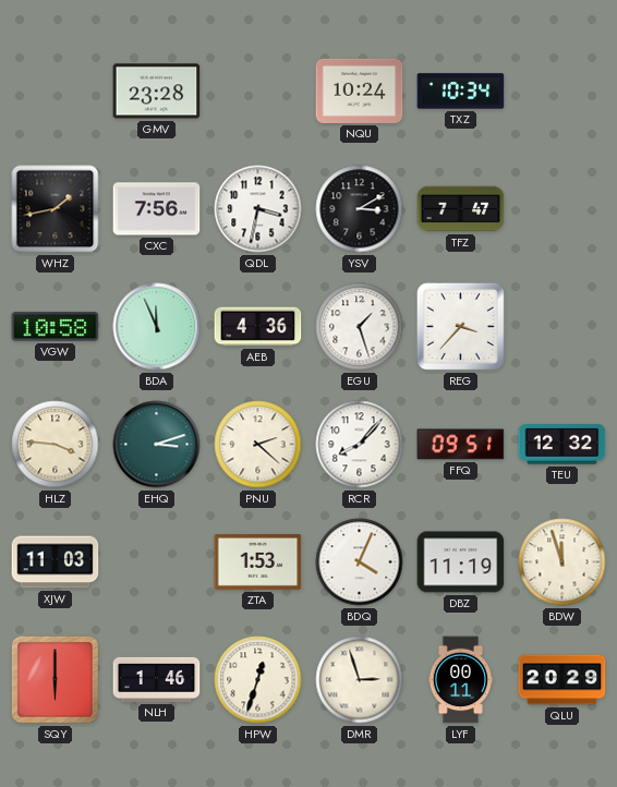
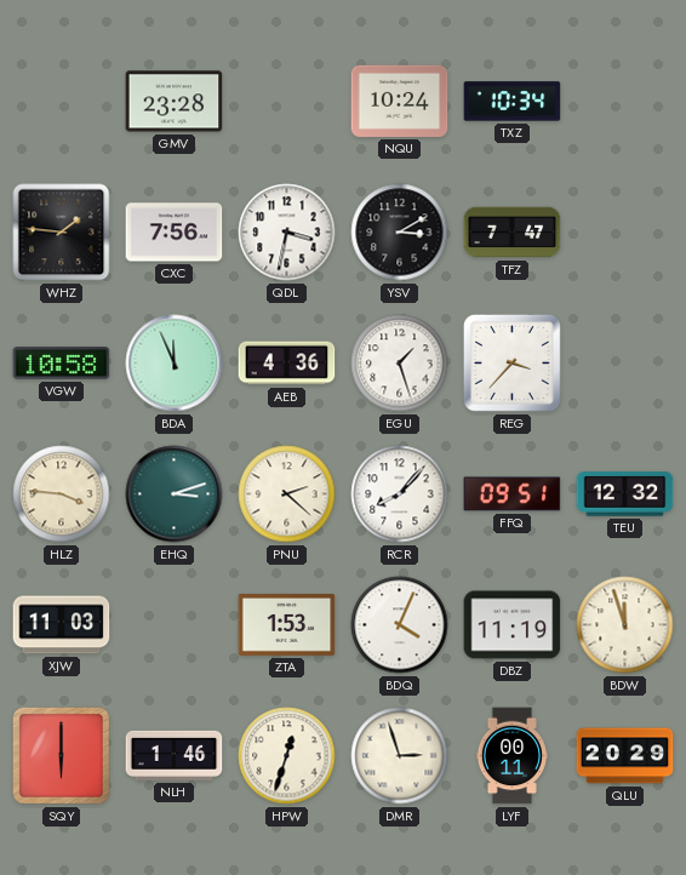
WHZ: 1:43 -> 1:46 (62, 233)
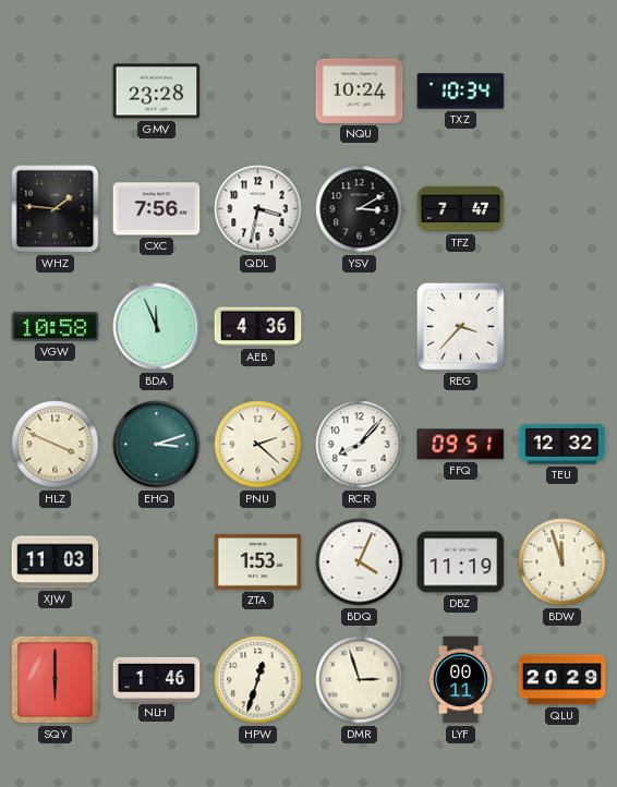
EGU: 1:27 -> none (400, 364)
HLZ: 3:46 -> 3:49 (56, 445)
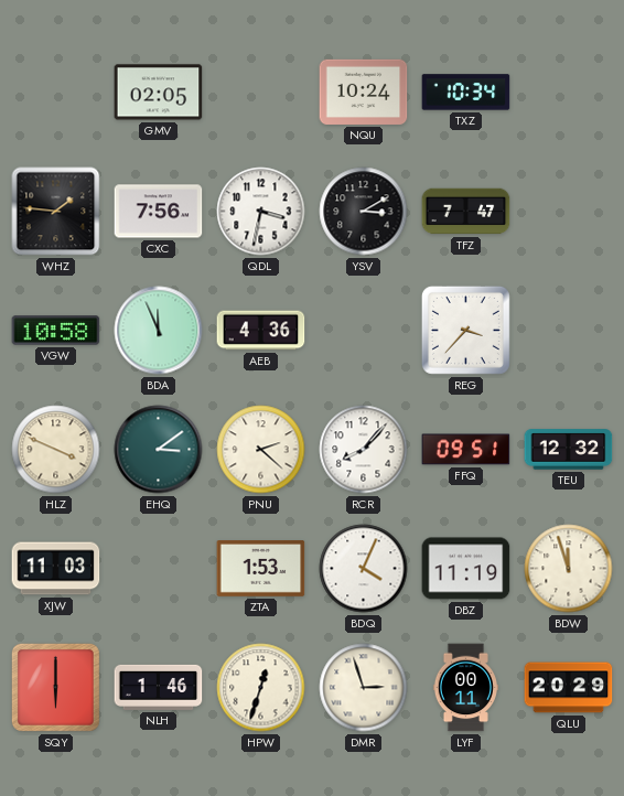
GMV: 23:28 -> 02:05 (159, 93)
EHQ: 3:12 -> 3:09 (159, 450)
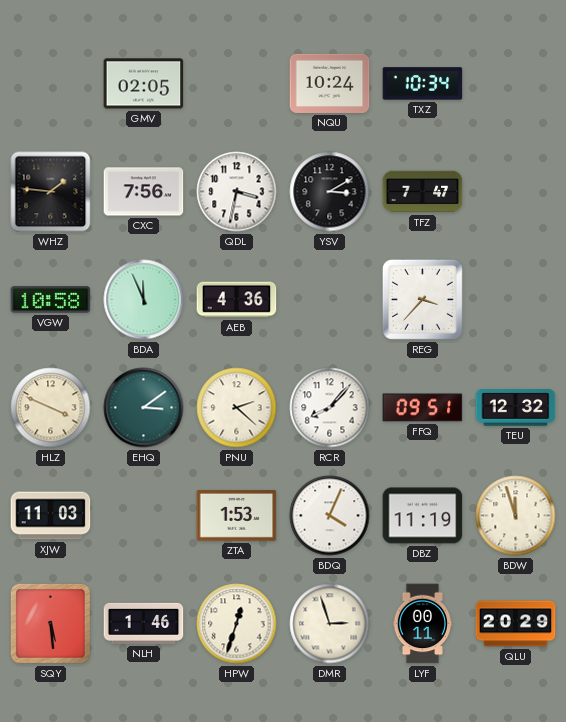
SQY: 6:00 -> 5:29 (50, 623)
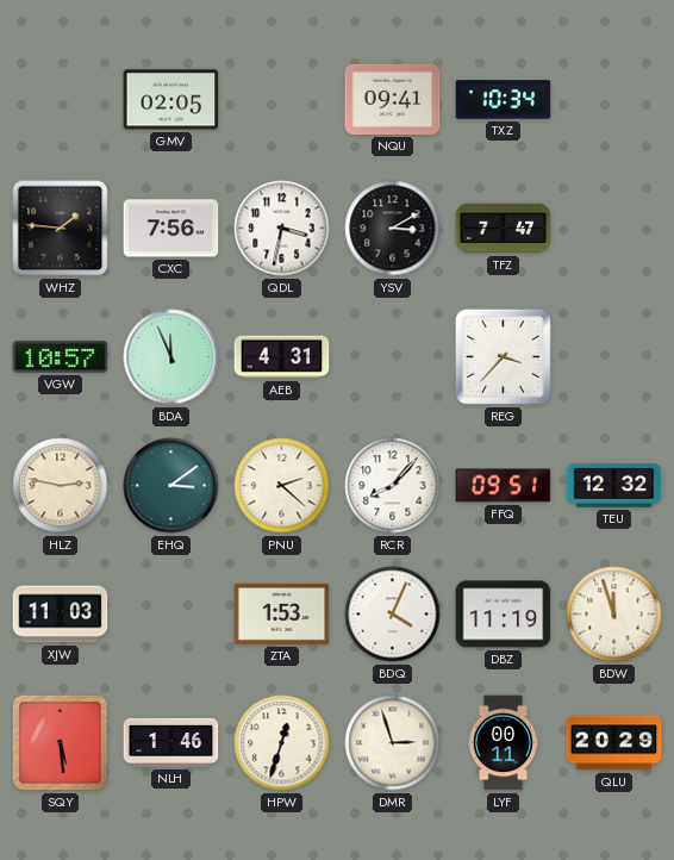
NQU: 10:24 -> 09:41 (393, 99)
VGW: 10:58 -> 10:57 (61, 357)
AEB: 4:36 -> 4:31 (282, 357)
HLZ: 3:49 -> 2:47 (61, 486)
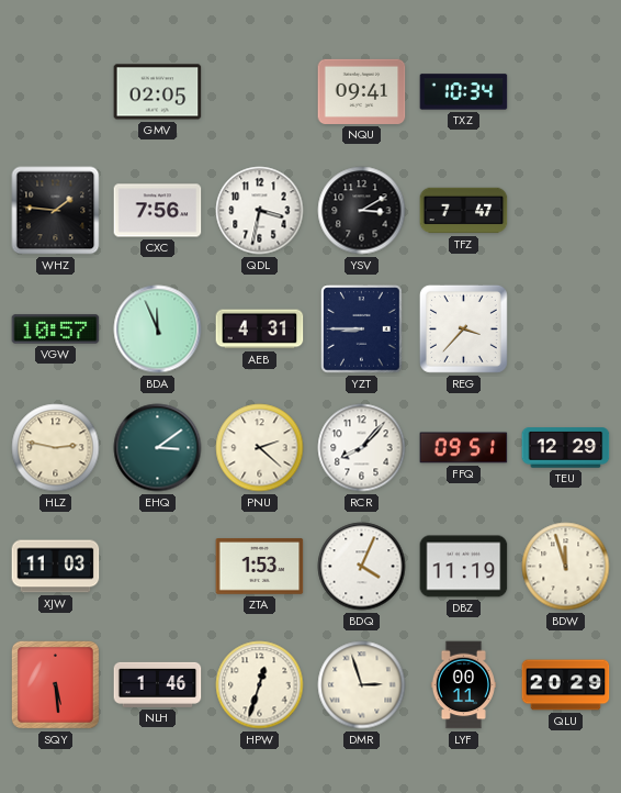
YZT: none -> 8:45 (362, 330)
TEU: 12:32 -> 12:29 (566, 448)
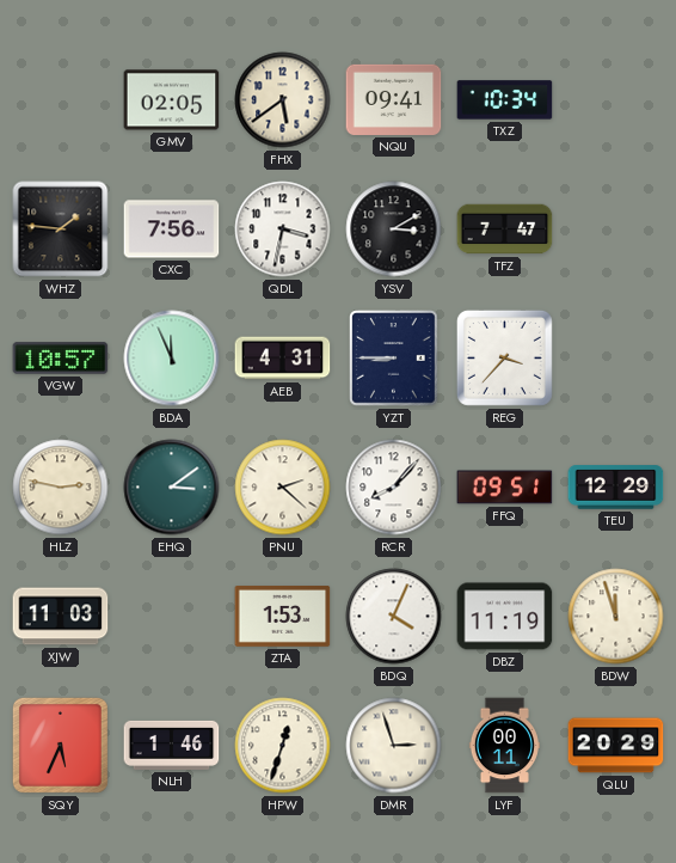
FHX: none -> 5:39 (283, 100)
SQY: 5:29 -> 5:34 (60, 745)
